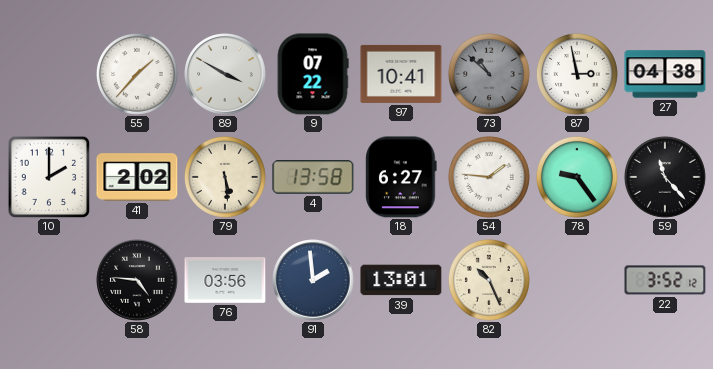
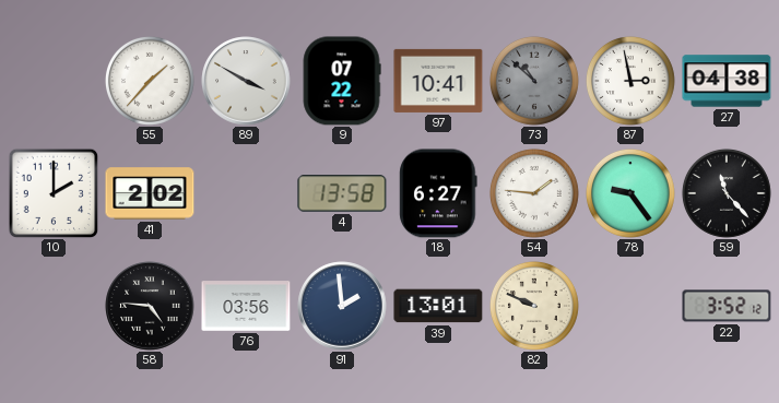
79: 5:29 -> none (225, 177)
82: 10:26 -> 9:49 (534, 306)
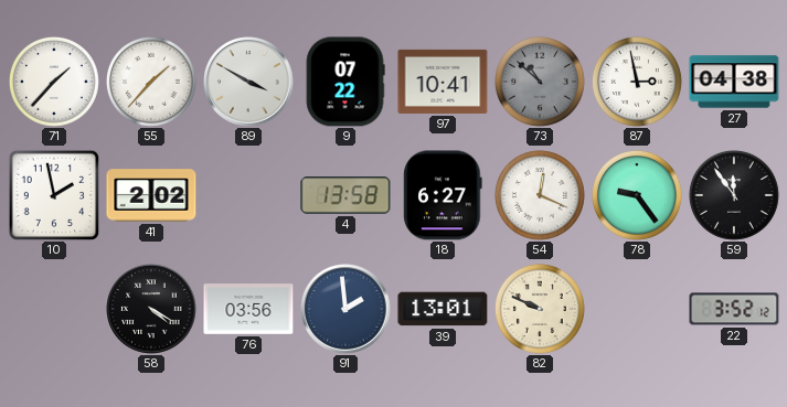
71: none -> 1:37 (54, 82)
10: 2:00 -> 1:58 (54, 195)
54: 1:46 -> 12:19 (540, 195)
59: 11:23 -> 11:54 (734, 195)
58: 4:46 -> 4:20 (151, 309)
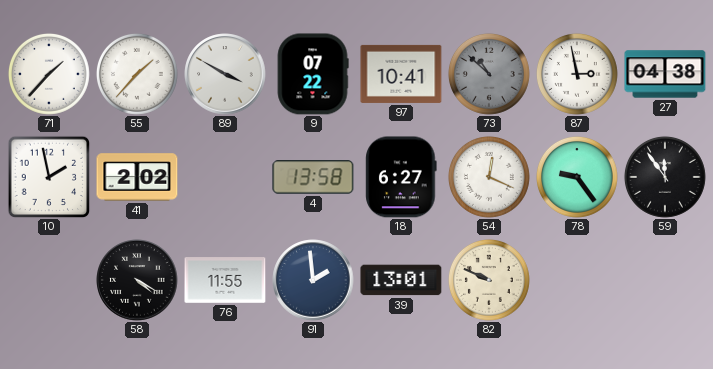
76: 03:56 -> 11:55 (225, 280)
22: 3:52 -> none (734, 309)
